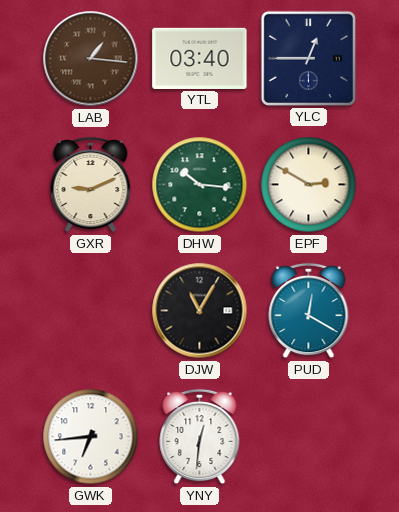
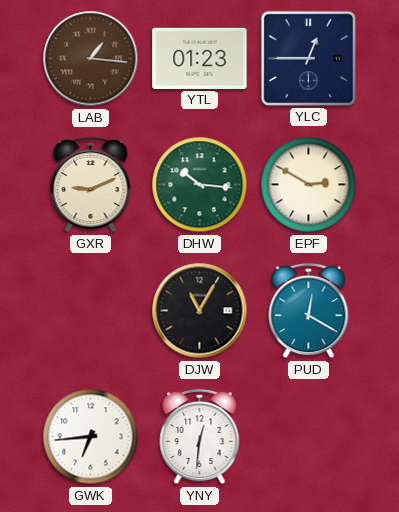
YTL: 03:40 -> 01:23 (200, 58)
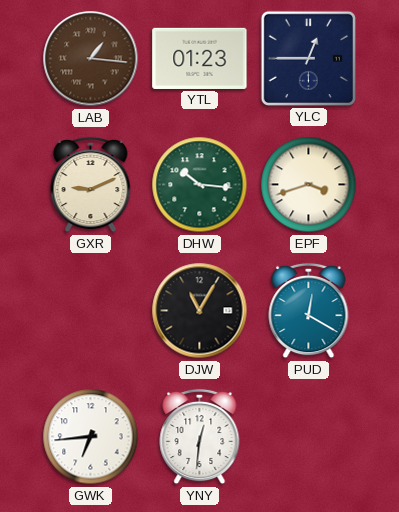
EPF: 2:50 -> 3:42 (309, 185)
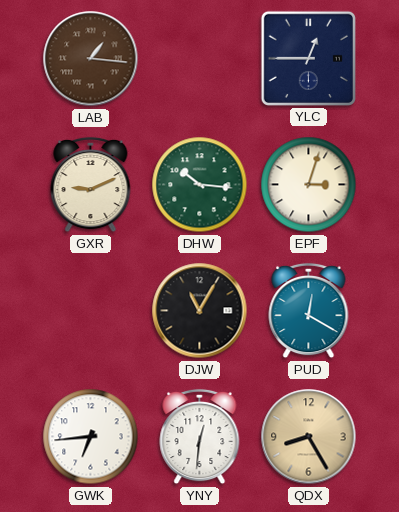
YTL: 01:23 -> none (200, 58)
EPF: 3:42 -> 3:03 (309, 185)
QDX: none -> 8:25 (309, 437)
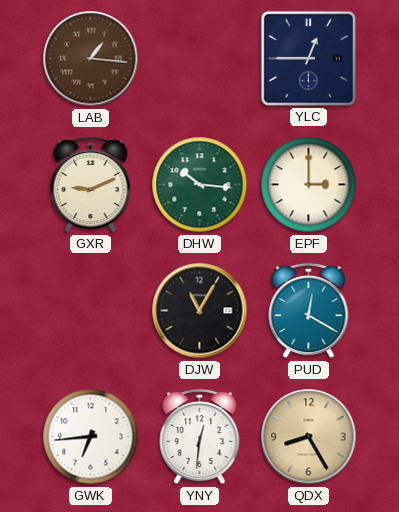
EPF: 3:03 -> 3:00 (309, 185)
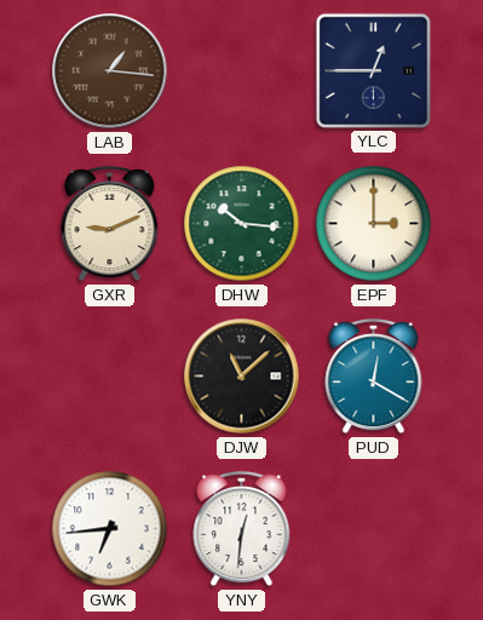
DJW: 11:05 -> 11:08 (242, 377)
QDX: 8:25 -> none (309, 437)
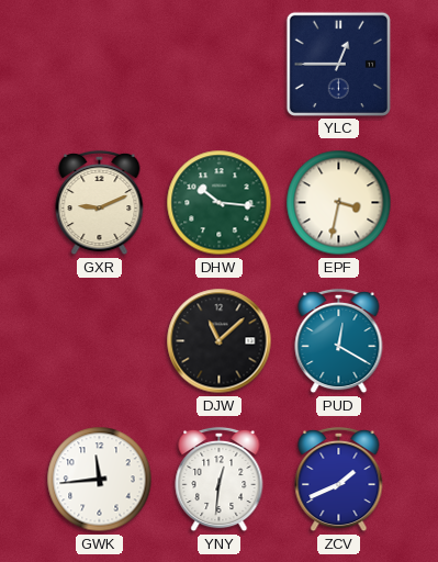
LAB: 1:16 -> none (110, 71)
EPF: 3:00 -> 3:32 (339, 203)
GWK: 6:44 -> 11:44 (100, 480)
ZCV: none -> 1:41 (339, 480)
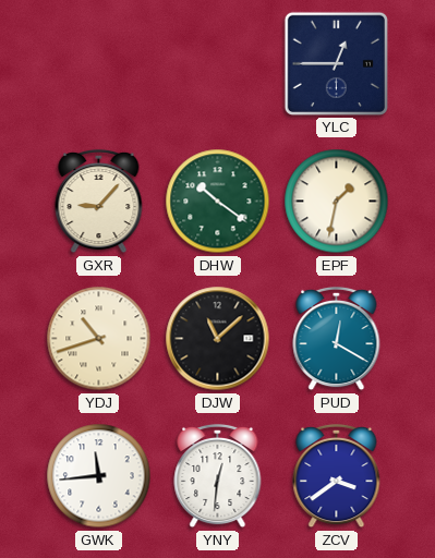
GXR: 9:11 -> 9:07 (99, 202)
DHW: 10:16 -> 10:21 (218, 202)
EPF: 3:32 -> 1:32 (337, 202)
YDJ: none -> 10:42 (99, 339)
ZCV: 1:41 -> 3:39 (337, 476)
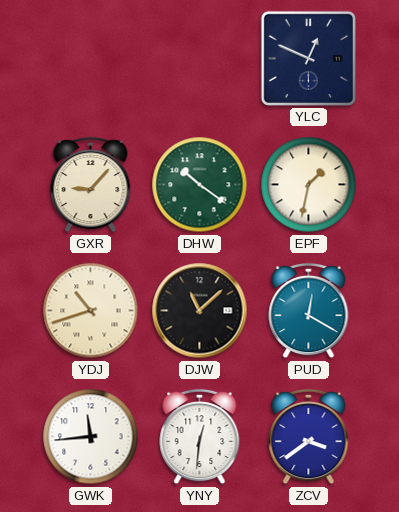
YLC: 12:45 -> 12:49 (308, 58)
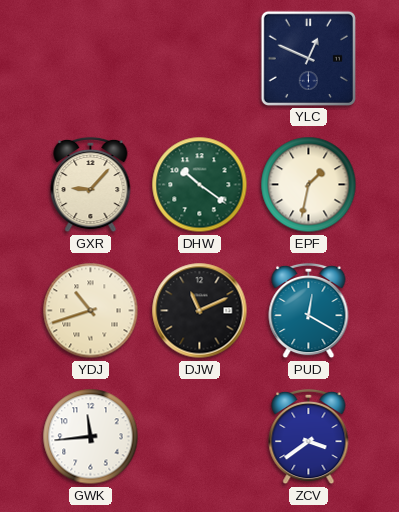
DJW: 11:08 -> 11:11 (200, 311)
YNY: 12:31 -> none (200, 437)
